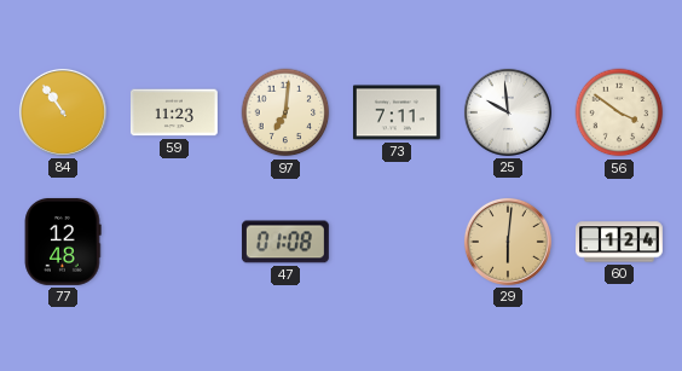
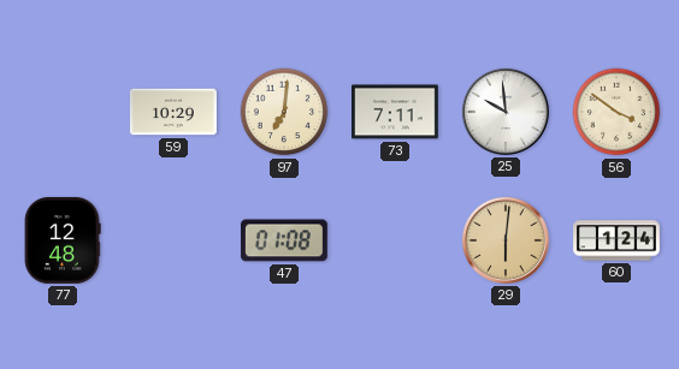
84: 10:54 -> none (63, 112)
59: 11:23 -> 10:29 (173, 112)
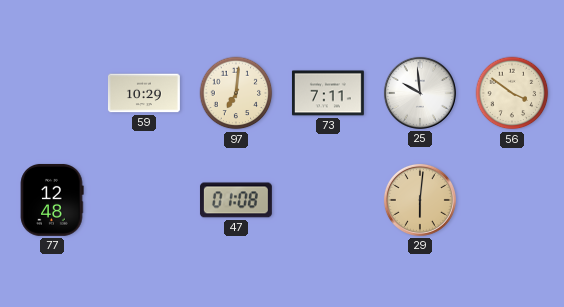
60: 1:24 -> none (618, 240)
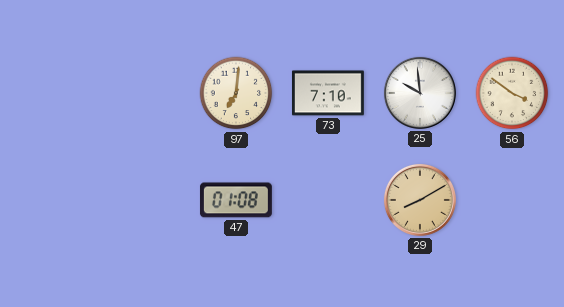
59: 10:29 -> none (144, 93)
73: 7:11 -> 7:10 (328, 93)
77: 12:48 -> none (52, 200)
29: 6:01 -> 8:10 (420, 200)
